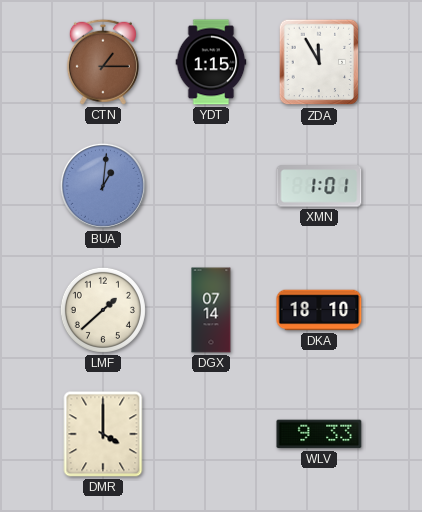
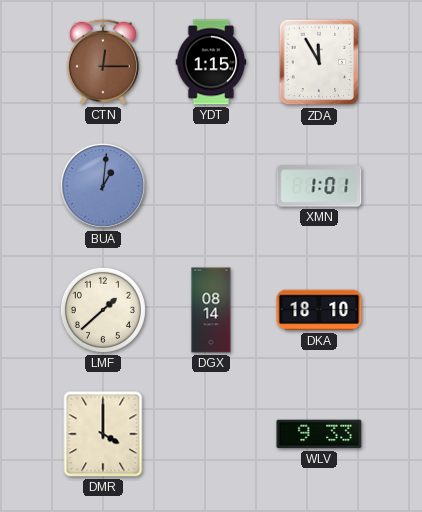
CTN: 1:15 -> 12:15 (103, 62)
DGX: 07:14 -> 08:14 (211, 310)
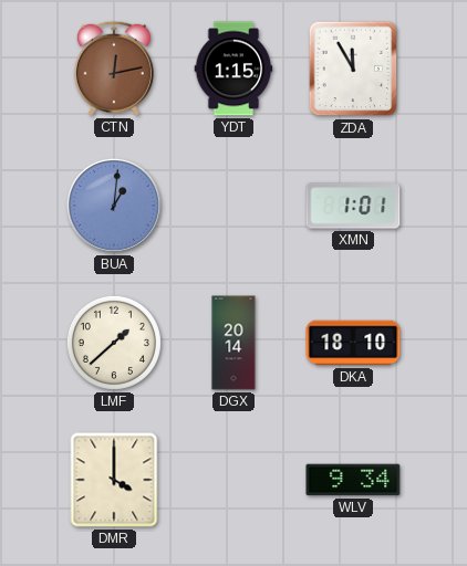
CTN: 12:15 -> 12:13 (114, 69)
DGX: 08:14 -> 20:14 (233, 343)
WLV: 9:33 -> 9:34 (353, 480)
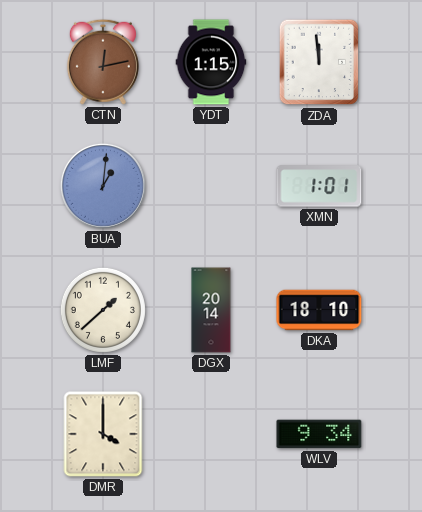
ZDA: 11:55 -> 11:59 (319, 62)
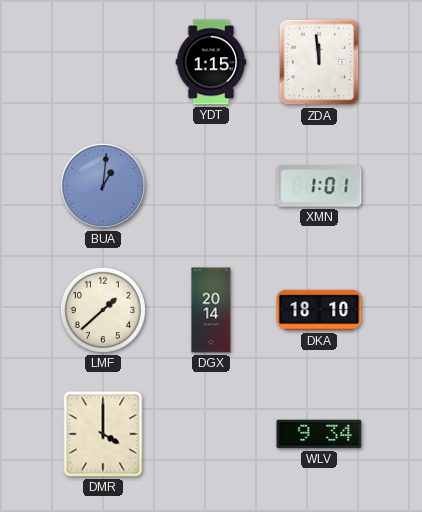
CTN: 12:13 -> none (103, 62)
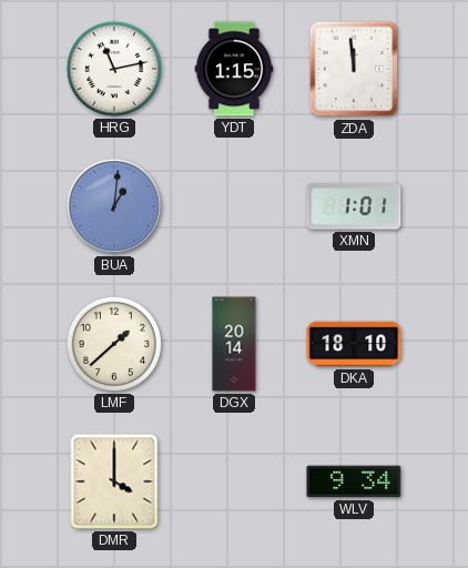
HRG: none -> 11:13 (114, 69)
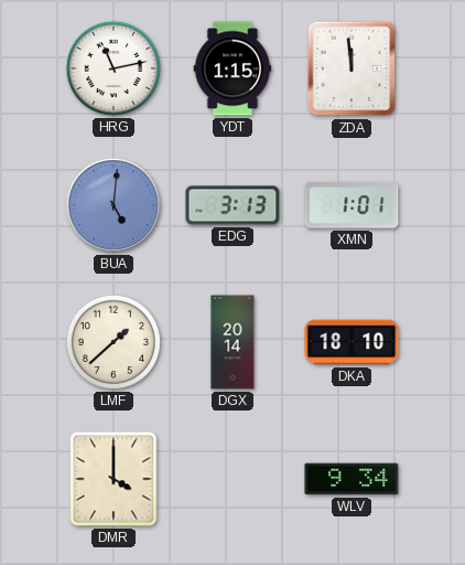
BUA: 1:01 -> 5:01 (113, 205)
EDG: none -> 3:13 (233, 205)
